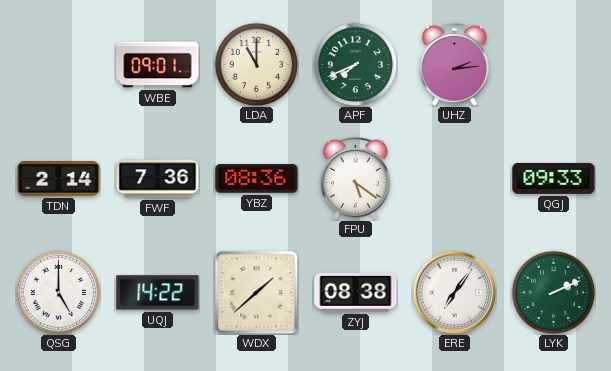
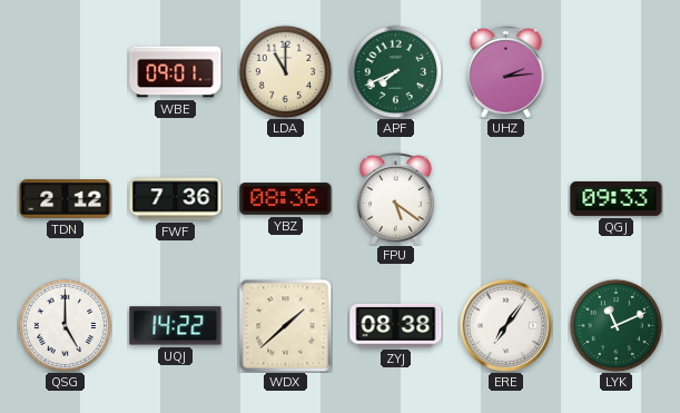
TDN: 2:14 -> 2:12 (66, 199)
LYK: 2:11 -> 11:11 (615, 325)
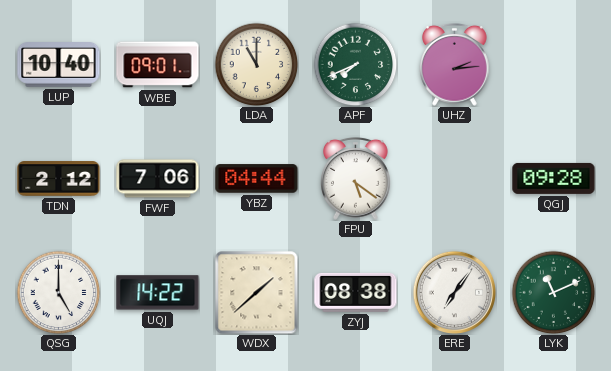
LUP: none -> 10:40 (59, 65)
FWF: 7:36 -> 7:06 (158, 179)
YBZ: 08:36 -> 04:44 (257, 179)
QGJ: 09:33 -> 09:28 (554, 178)
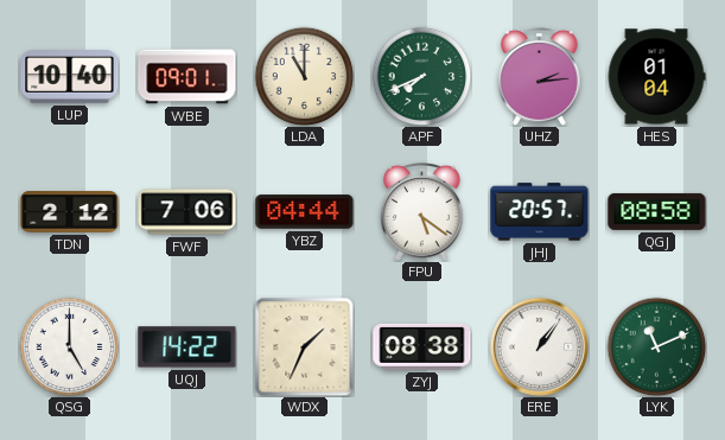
HES: none -> 01:04 (656, 77)
JHJ: none -> 20:57 (540, 212)
QGJ: 09:28 -> 08:58 (657, 211)
WDX: 1:38 -> 1:34 (304, 346)
ERE: 7:06 -> 1:06 (539, 346)
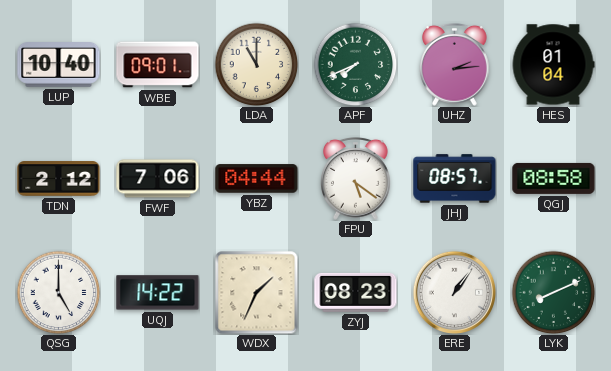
JHJ: 20:57 -> 08:57 (455, 179)
ZYJ: 08:38 -> 08:23 (356, 292)
LYK: 11:11 -> 8:11 (553, 292)
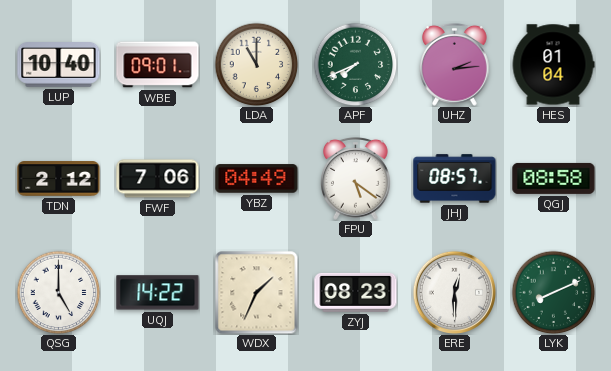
YBZ: 04:44 -> 04:49 (257, 179)
ERE: 1:06 -> 12:30 (454, 292)
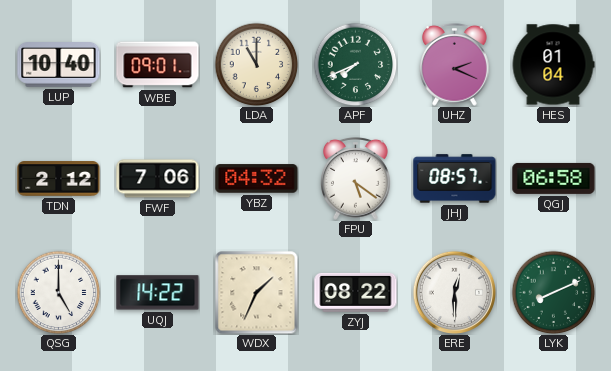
UHZ: 2:14 -> 2:19 (455, 64)
YBZ: 04:49 -> 04:32 (257, 179)
QGJ: 08:58 -> 06:58 (554, 178)
ZYJ: 08:23 -> 08:22 (356, 292)
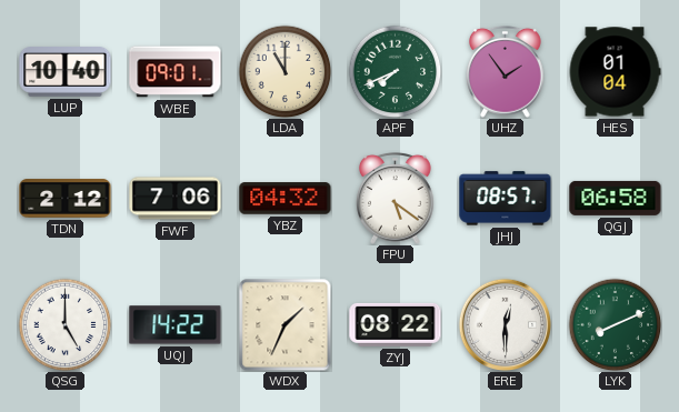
UHZ: 2:19 -> 1:54 (506, 71)
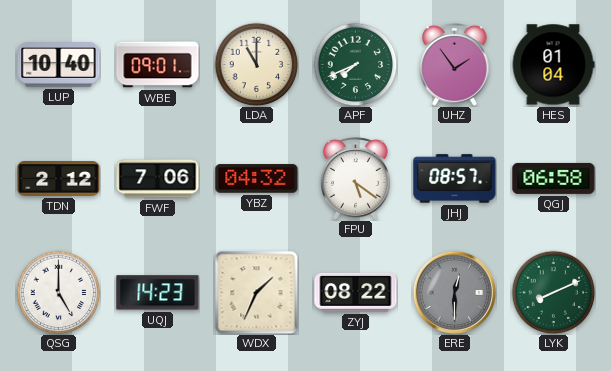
UQJ: 14:22 -> 14:23 (158, 293)
ERE dial: white -> grey (454, 292)
